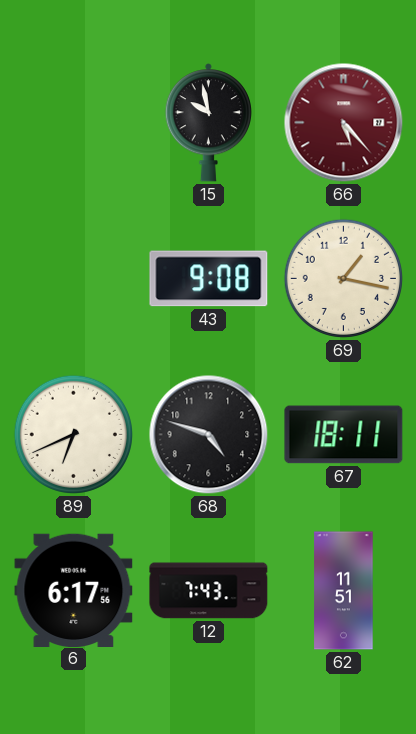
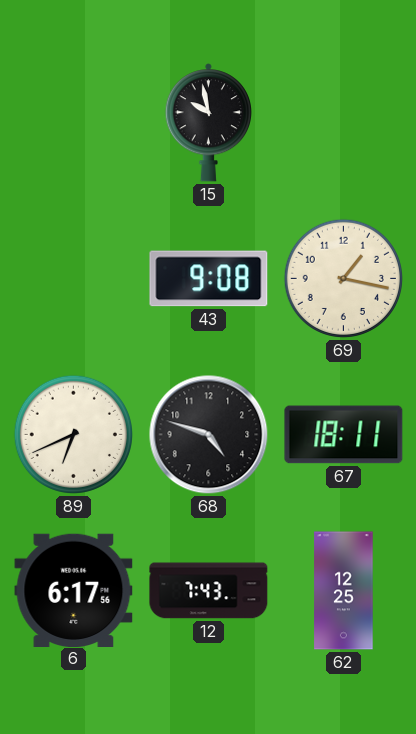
66: 5:23 -> none (344, 123)
62: 11:51 -> 12:25 (344, 591)
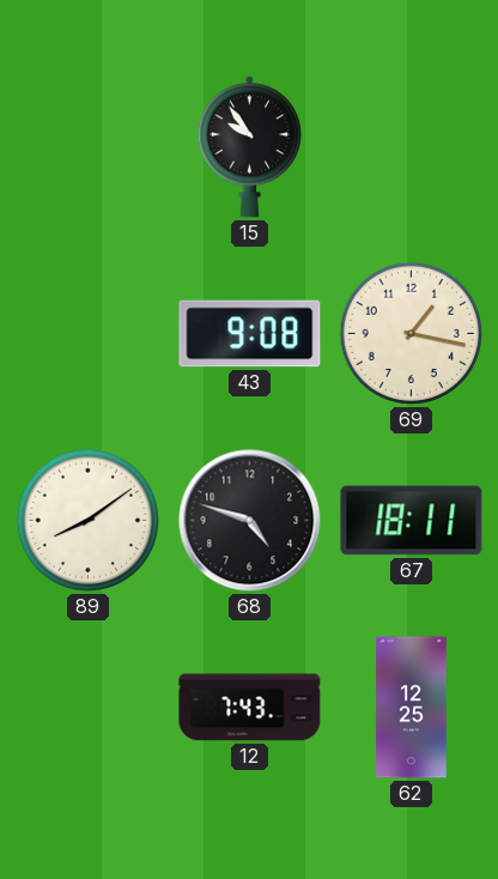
15: 9:58 -> 9:54 (249, 147)
89: 6:41 -> 8:09 (87, 520)
6: 6:17 -> none (74, 590)
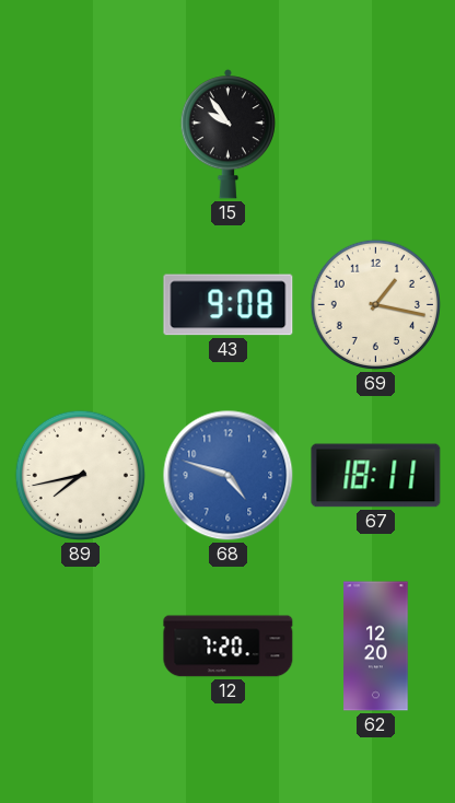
89: 8:09 -> 7:43 (80, 475)
68 dial: black -> blue (229, 476)
12: 7:43 -> 7:20 (229, 647)
62: 12:25 -> 12:20 (376, 647)
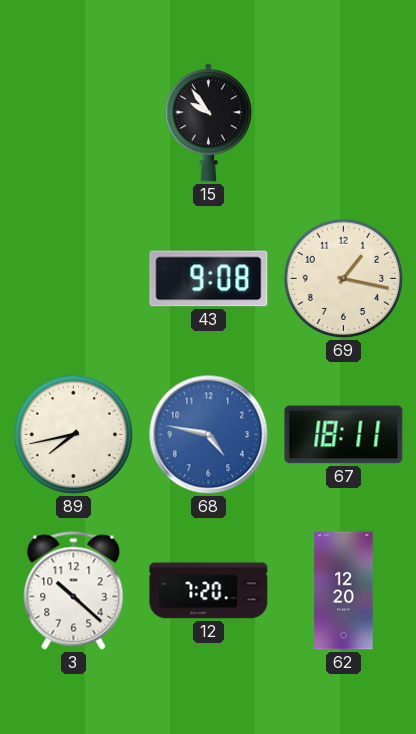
68: 4:48 -> 4:47 (209, 435)
3: none -> 10:22 (74, 591)
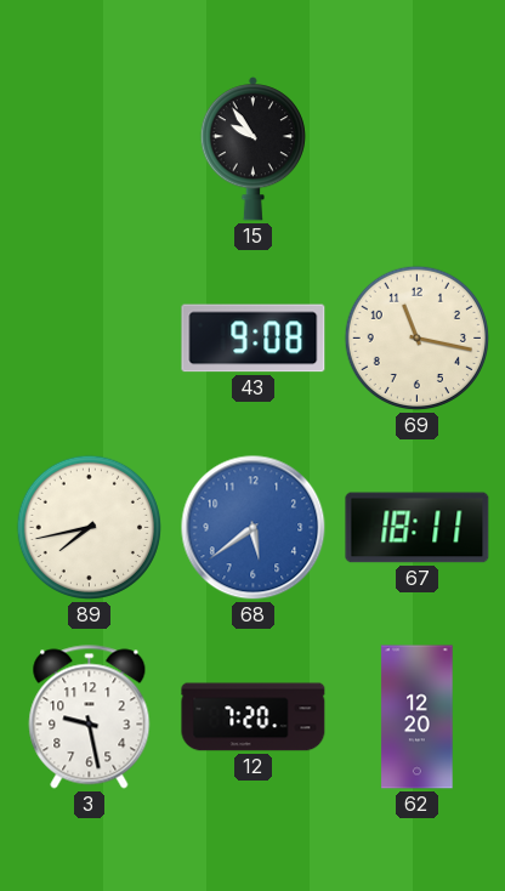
69: 1:17 -> 11:17 (416, 337)
68: 4:47 -> 5:39 (254, 528)
3: 10:22 -> 9:28 (90, 717)
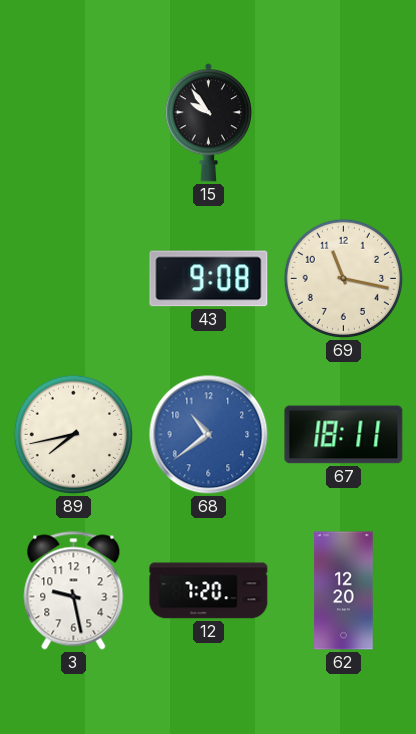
68: 5:39 -> 10:39 (209, 435)
